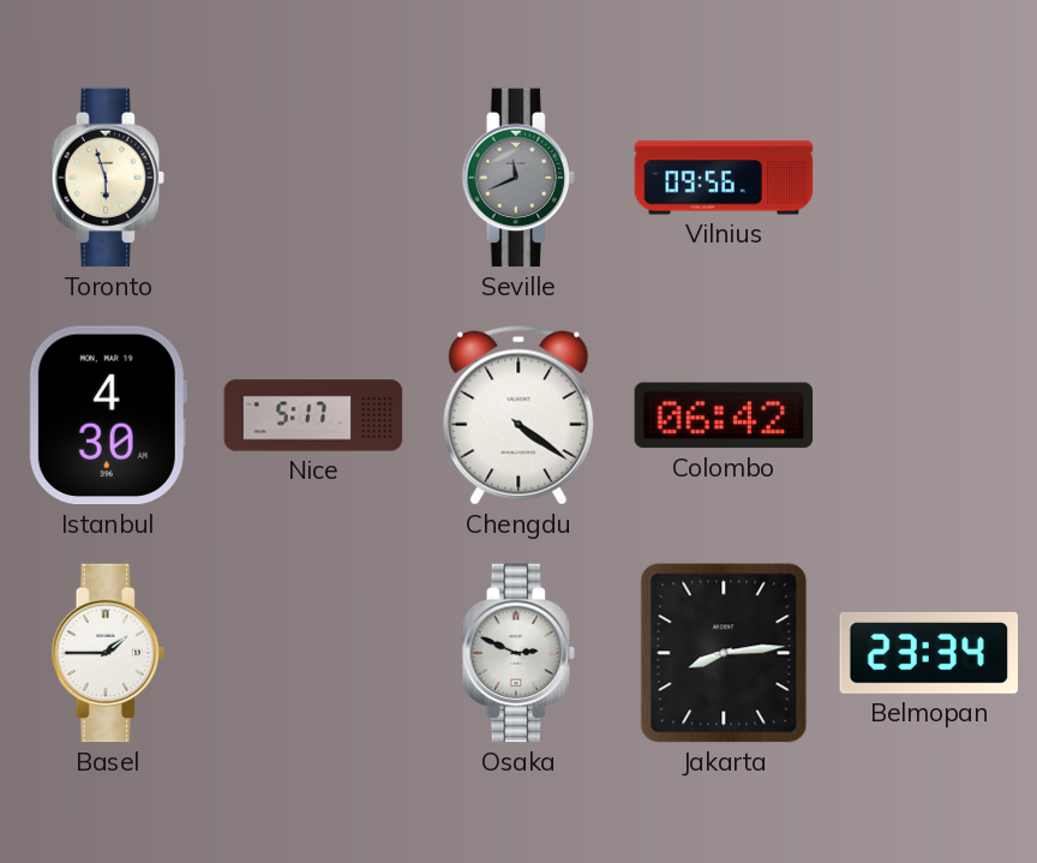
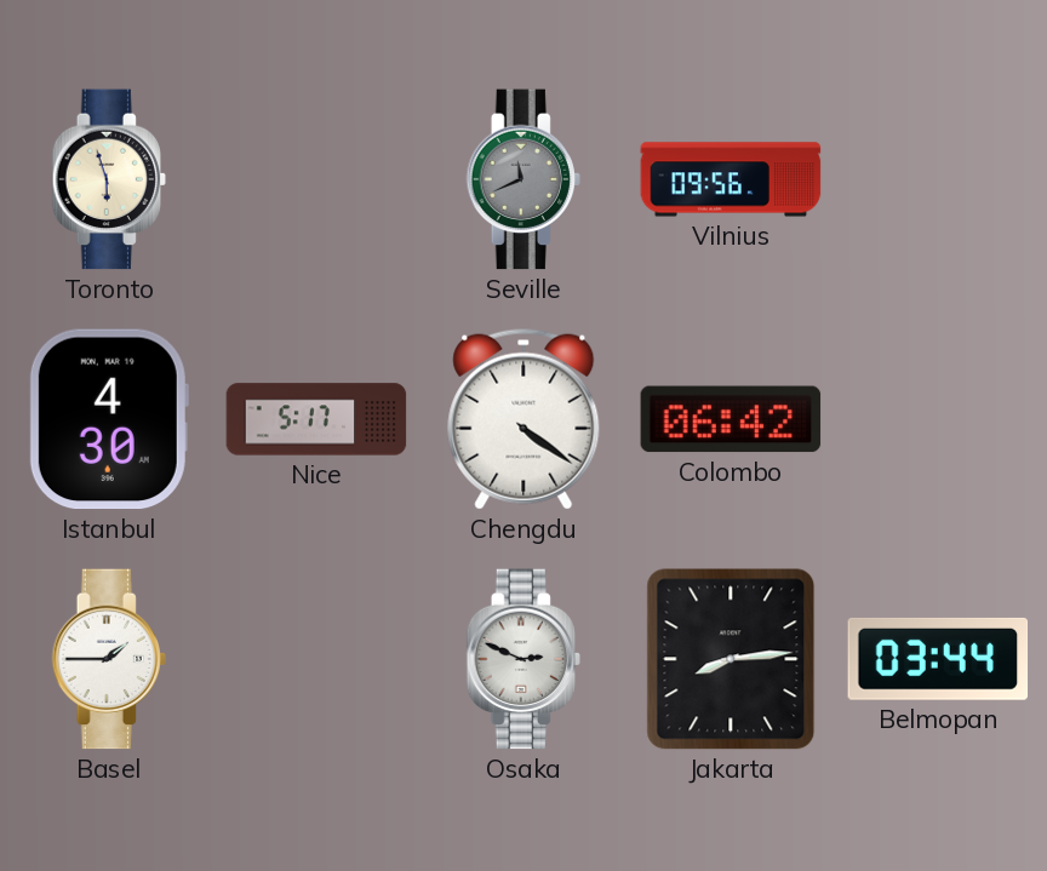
Belmopan: 23:34 -> 03:44 (938, 659)
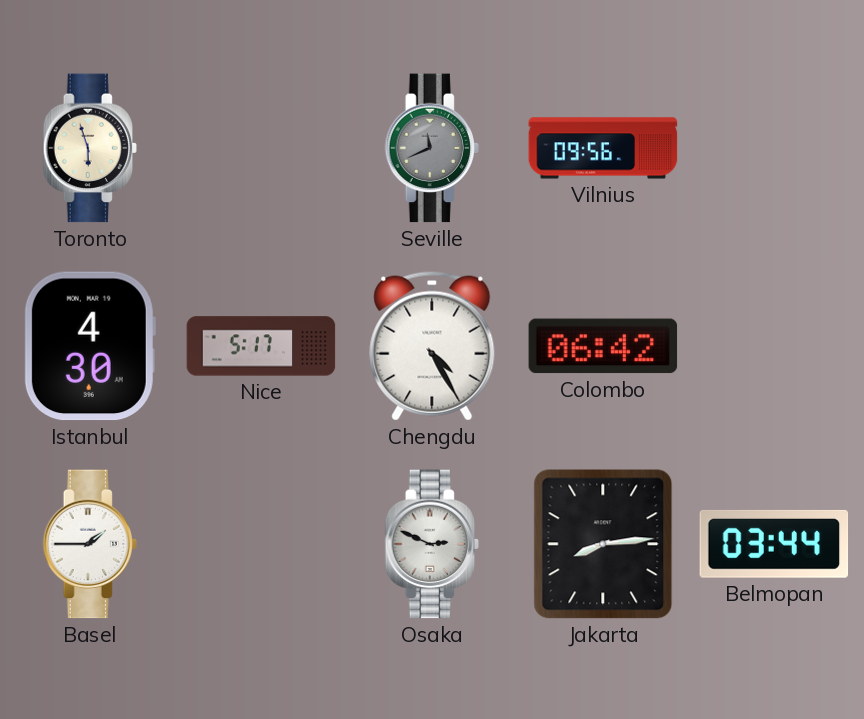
Chengdu: 4:21 -> 4:25 (432, 346)
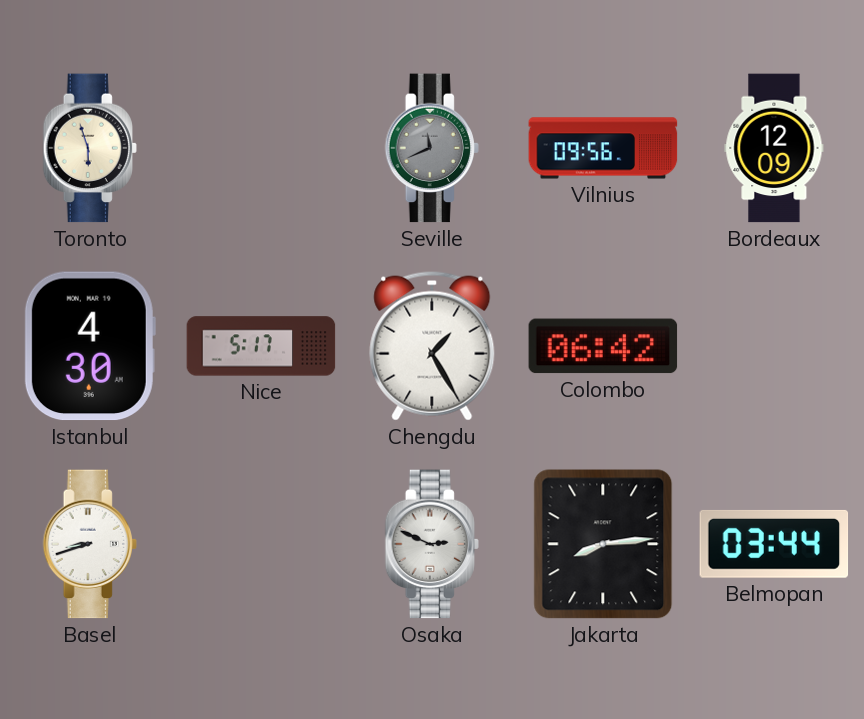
Bordeaux: none -> 12:09 (774, 148)
Chengdu: 4:25 -> 1:25 (432, 346)
Basel: 1:45 -> 8:42 (90, 544)
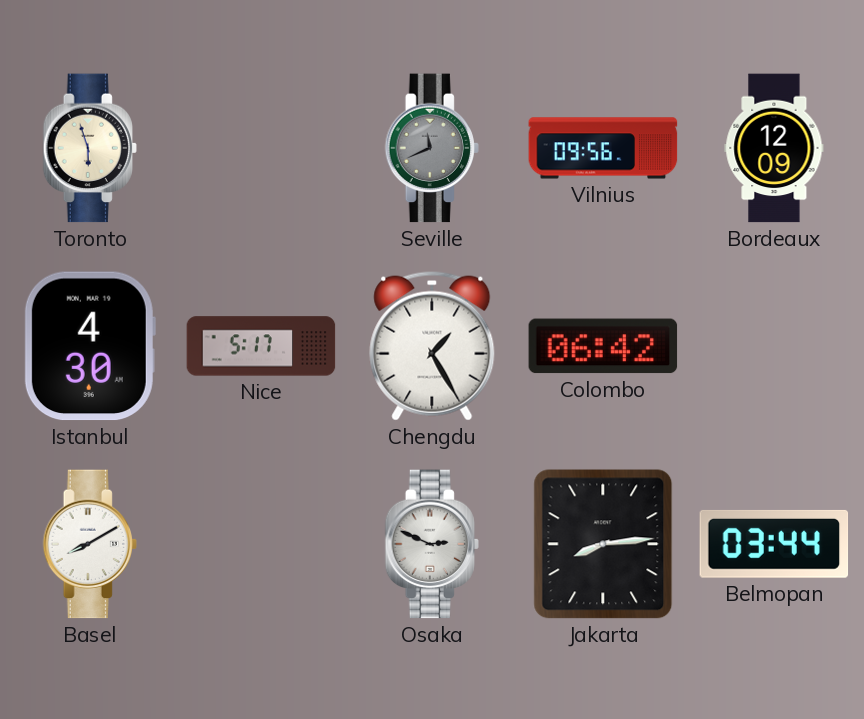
Basel: 8:42 -> 8:10 (90, 544)
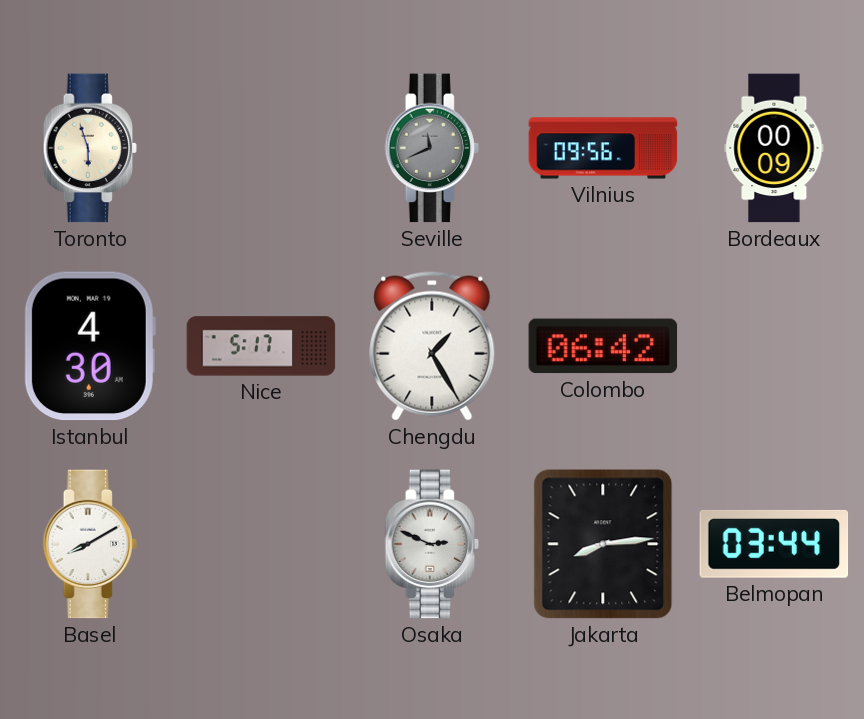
Bordeaux: 12:09 -> 00:09 (774, 148)
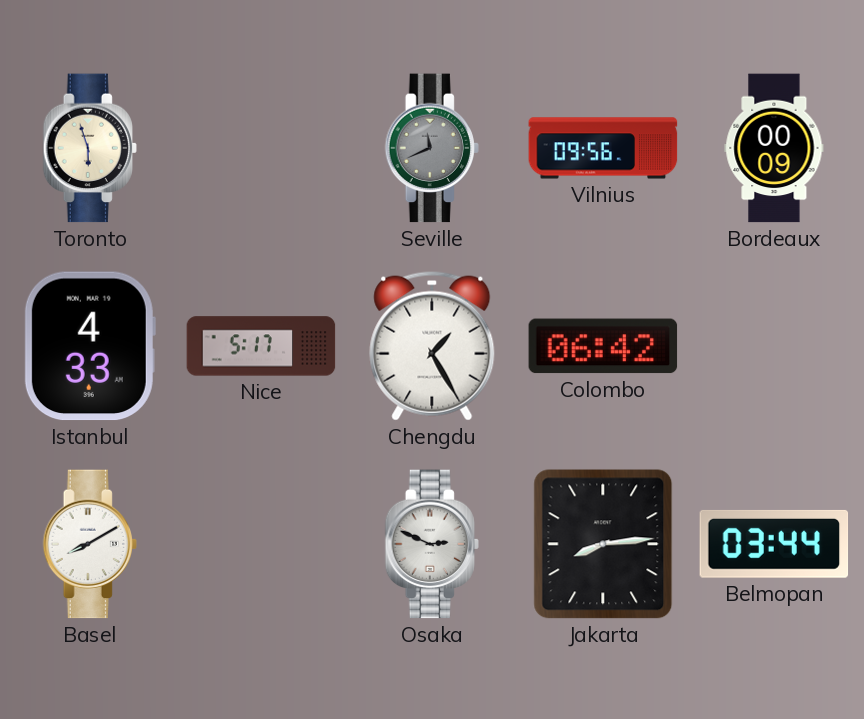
Istanbul: 4:30 -> 4:33 (90, 346)
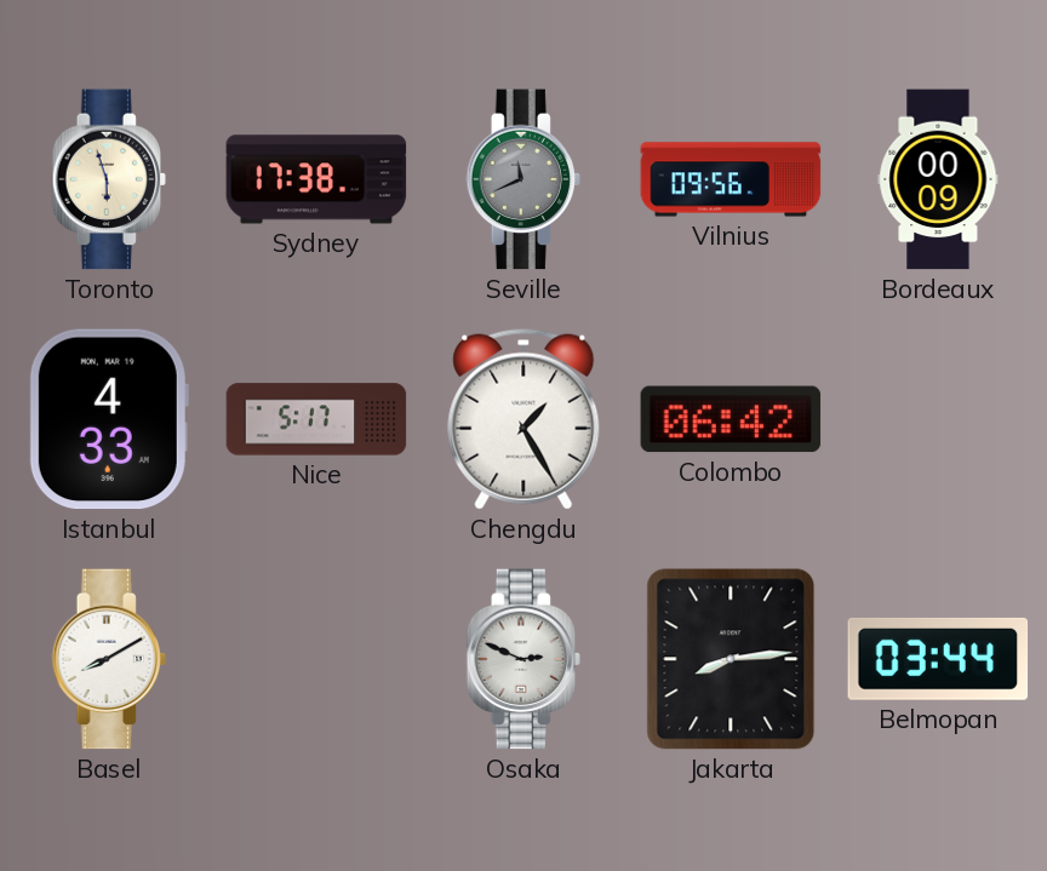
Sydney: none -> 17:38 (316, 179)
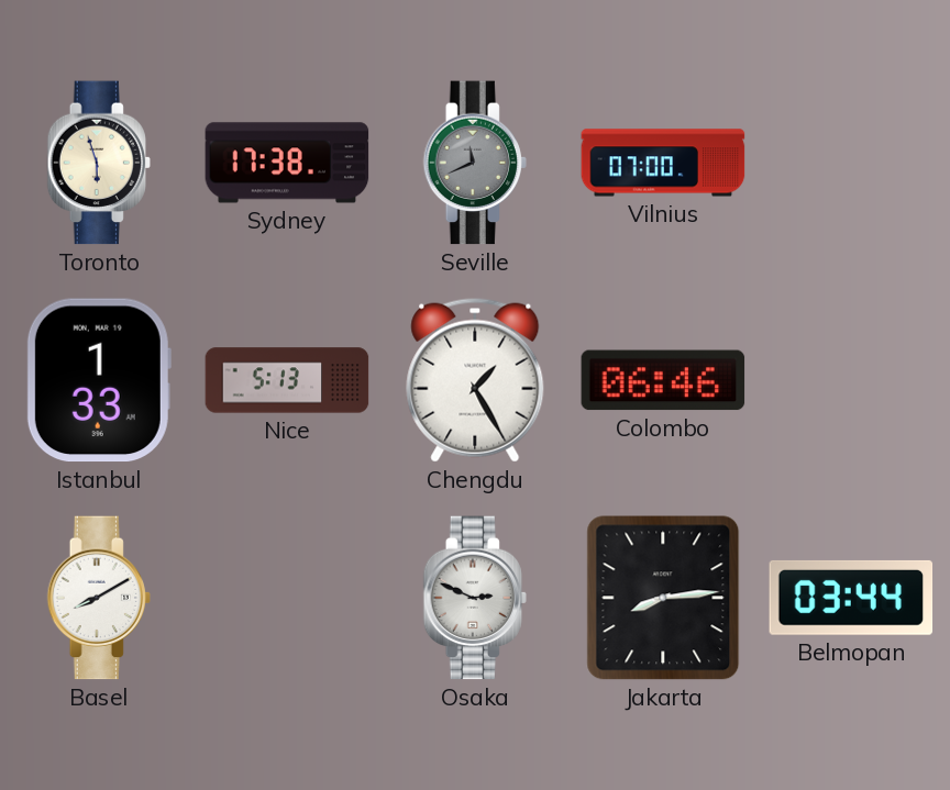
Vilnius: 09:56 -> 07:00 (663, 163)
Bordeaux: 00:09 -> none (938, 179)
Istanbul: 4:33 -> 1:33 (99, 380)
Nice: 5:17 -> 5:13 (287, 380)
Colombo: 06:42 -> 06:46 (663, 380)
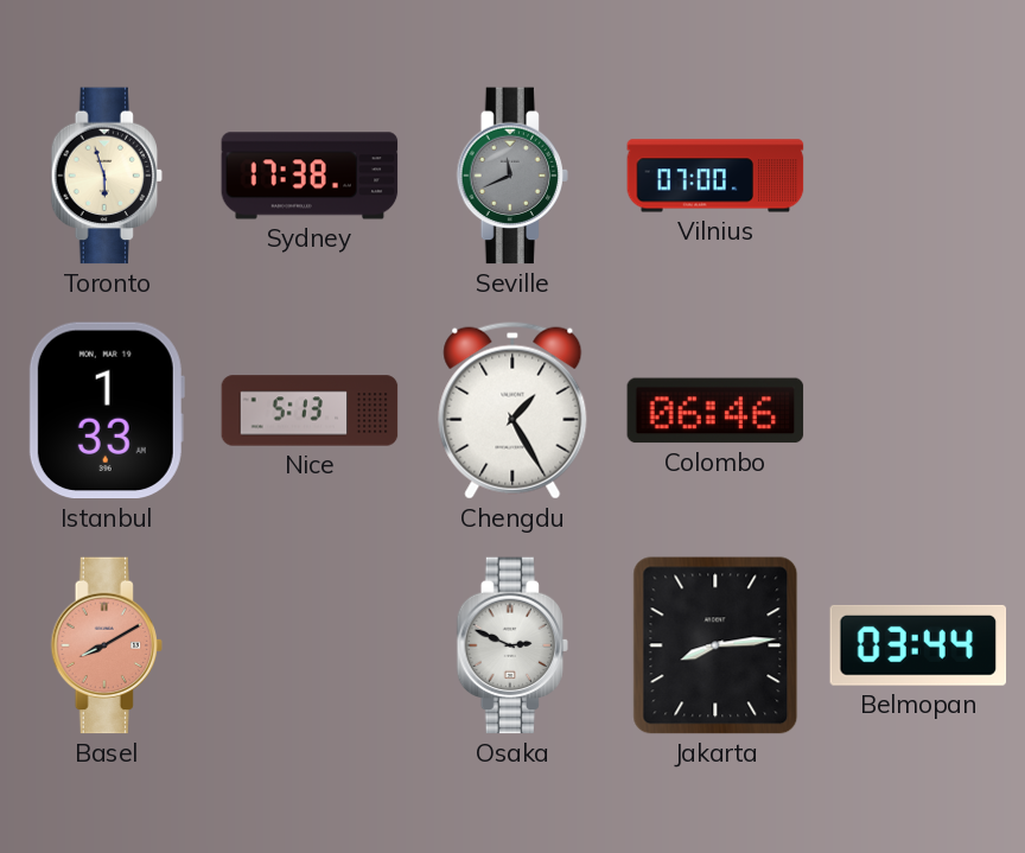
Basel dial: white -> salmon (107, 645)
